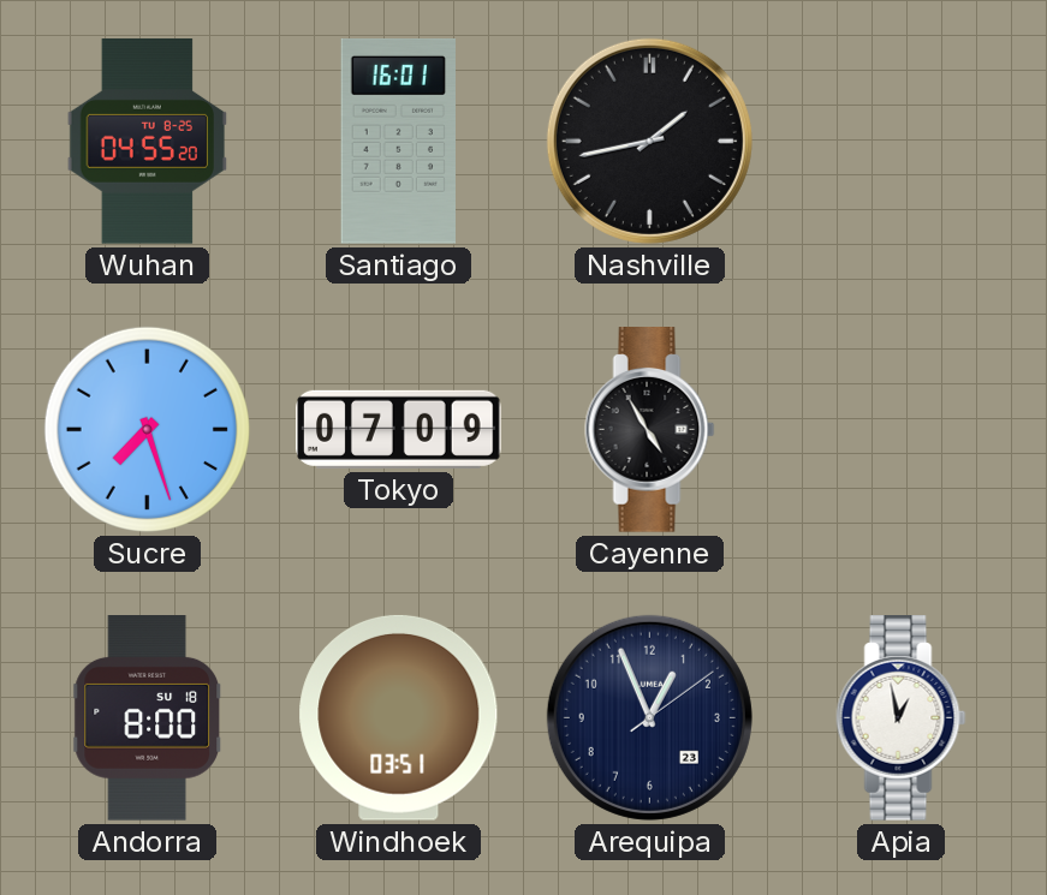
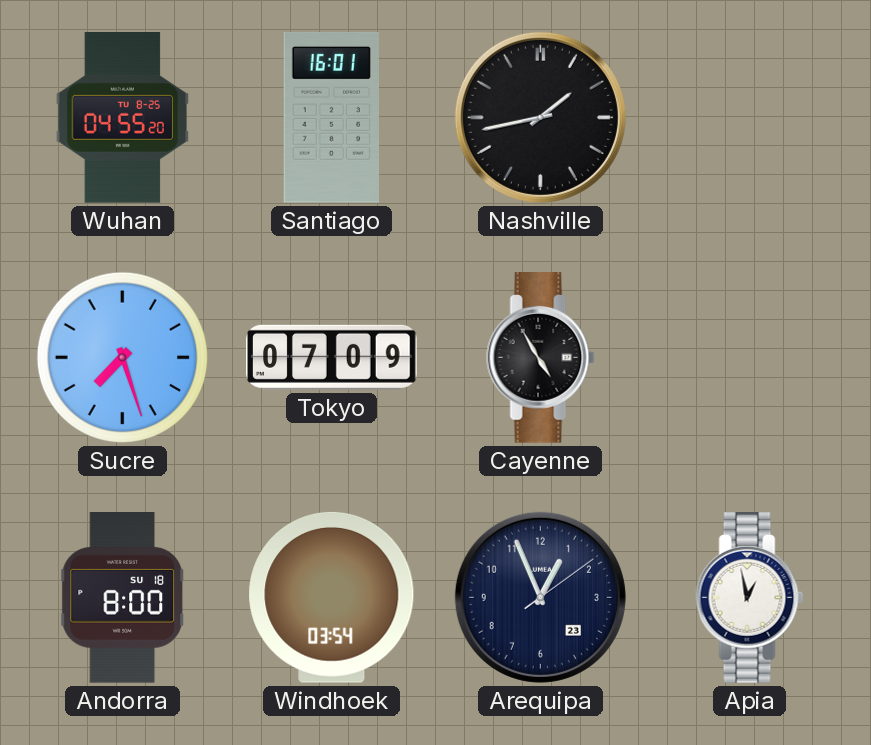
Windhoek: 03:51 -> 03:54 (332, 597)
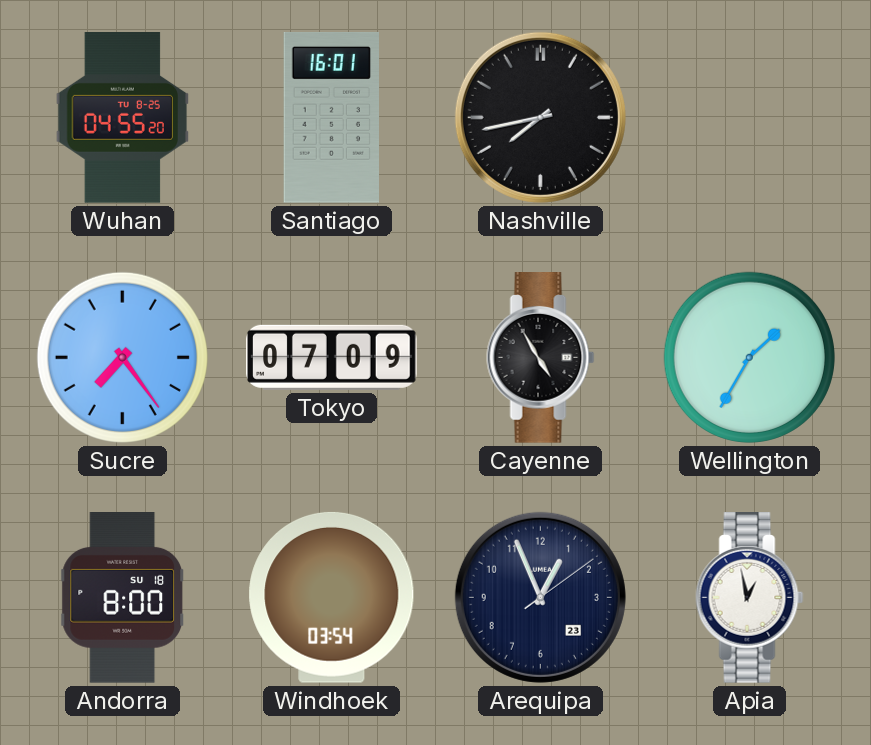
Nashville: 1:43 -> 7:43 (540, 117)
Sucre: 7:27 -> 7:24 (122, 357)
Wellington: none -> 1:35 (749, 357)
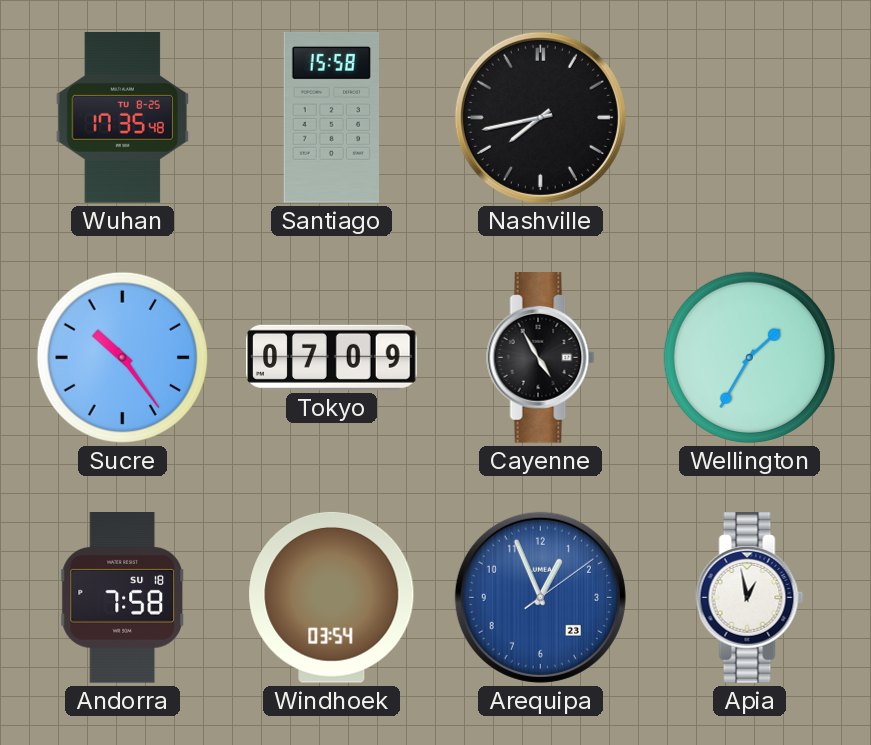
Wuhan: 04:55 -> 17:35 (122, 118)
Santiago: 16:01 -> 15:58 (331, 118)
Sucre: 7:24 -> 10:24 (122, 357)
Andorra: 8:00 -> 7:58 (122, 598)
Arequipa dial: navy -> blue (540, 597)
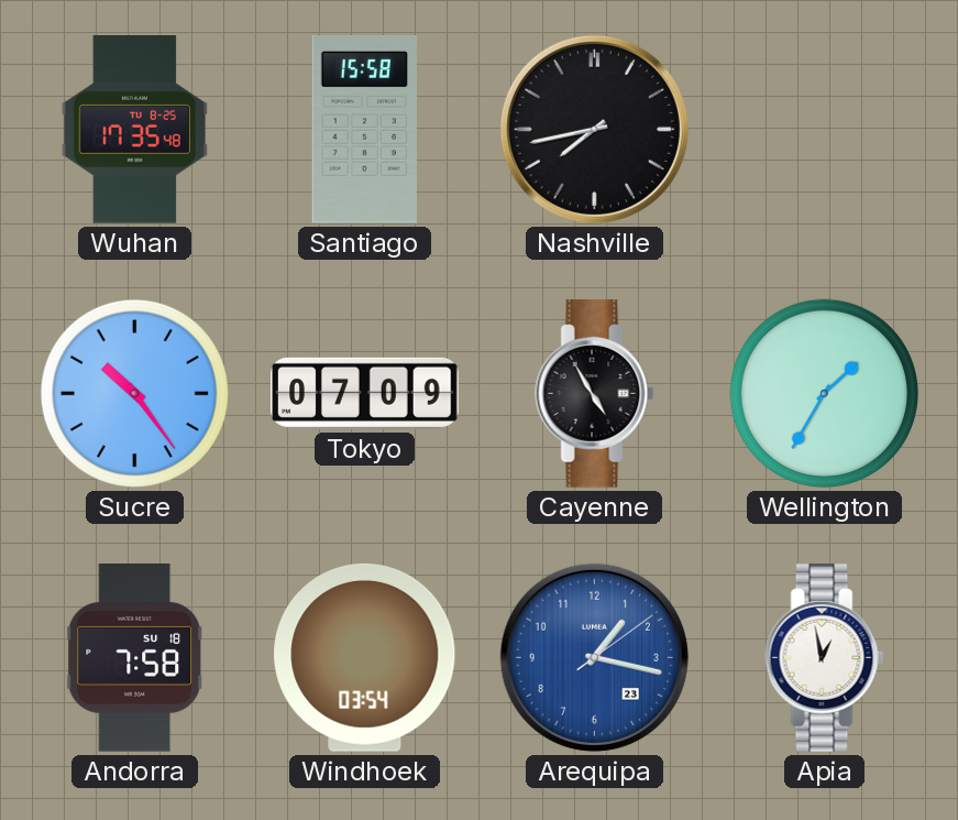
Arequipa: 12:56 -> 1:17 (594, 657)
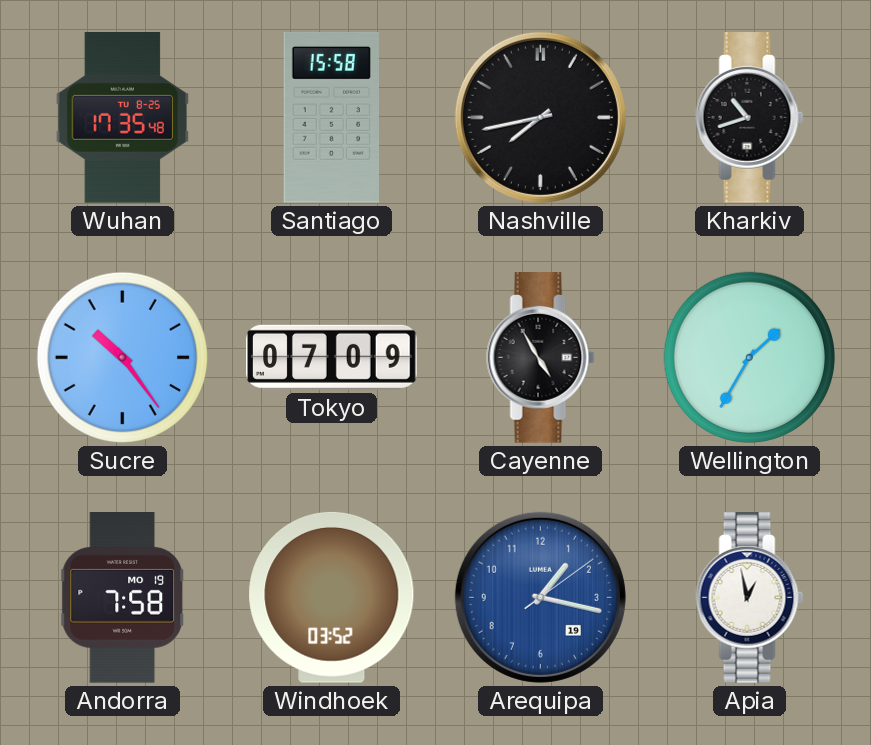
Kharkiv: none -> 10:42 (750, 118)
Andorra date: SU 18 -> MO 19 (122, 598)
Windhoek: 03:54 -> 03:52 (332, 597)
Arequipa date: 23 -> 19 (540, 597)
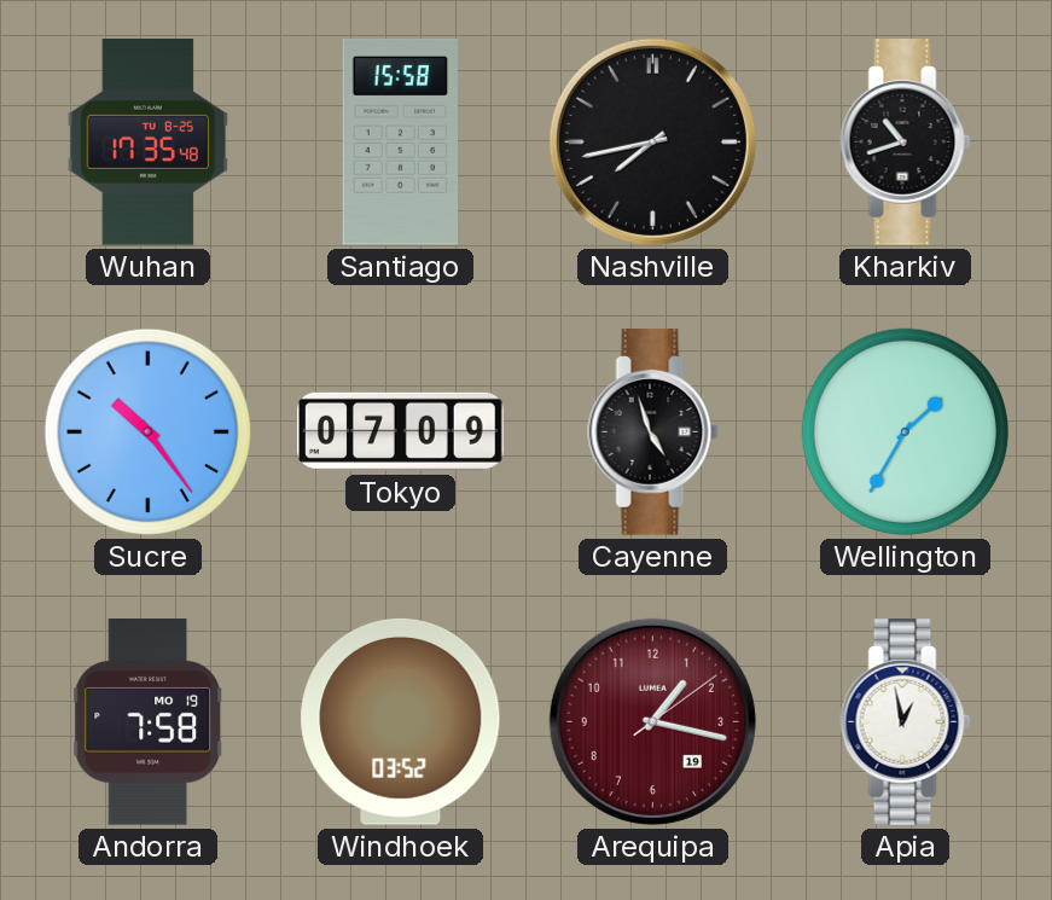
Cayenne: 4:55 -> 4:57 (653, 432)
Arequipa dial: blue -> burgundy (652, 721)
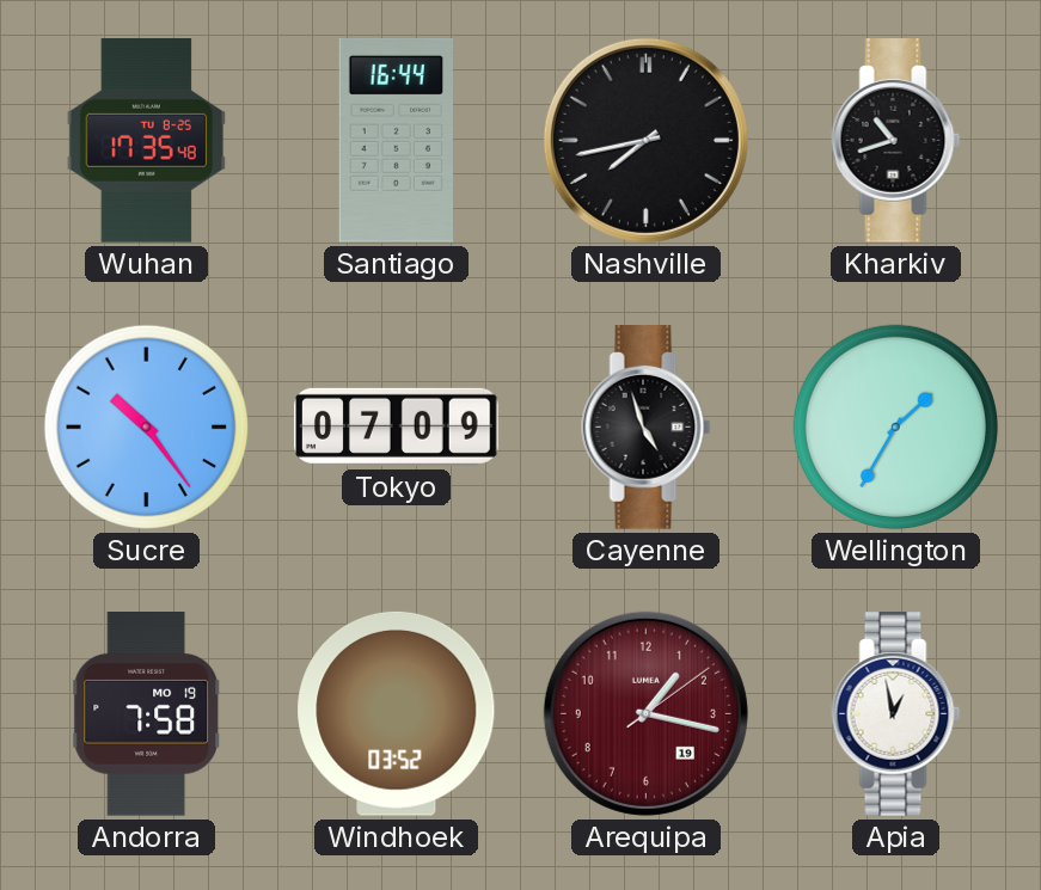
Santiago: 15:58 -> 16:44 (396, 141)
